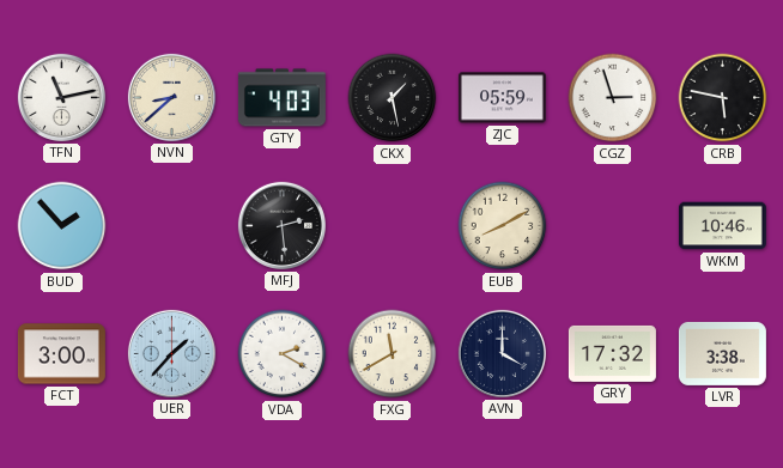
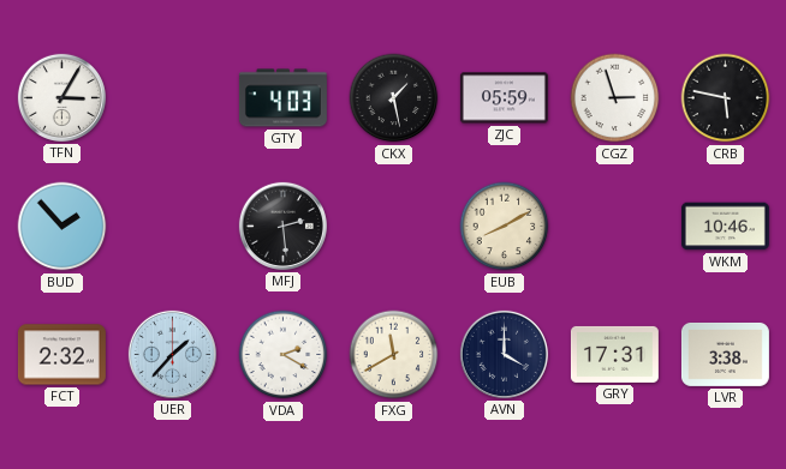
TFN: 11:13 -> 3:05 (61, 97)
NVN: 8:38 -> none (171, 97)
FCT: 3:00 -> 2:32 (61, 355)
GRY: 17:32 -> 17:31 (614, 354)
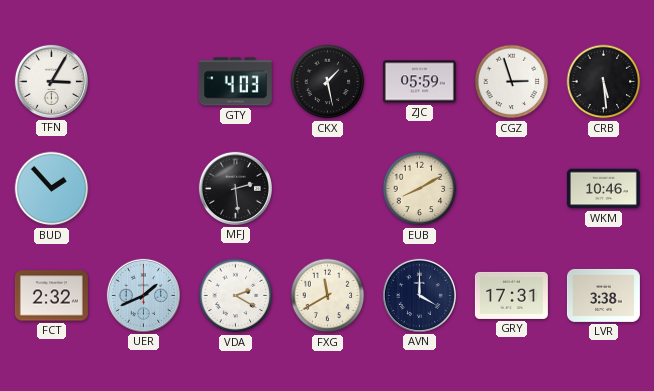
CRB: 5:47 -> 5:29 (604, 82)
UER: 1:37 -> 1:41 (143, 295)
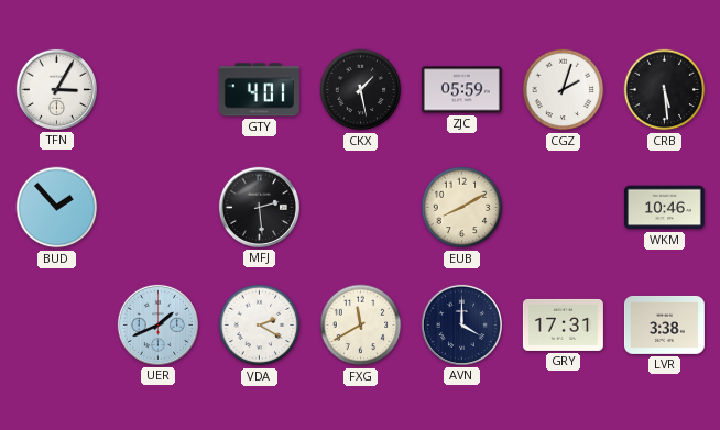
GTY: 4:03 -> 4:01 (259, 90)
CGZ: 2:57 -> 2:03 (564, 90)
FCT: 2:32 -> none (51, 296)
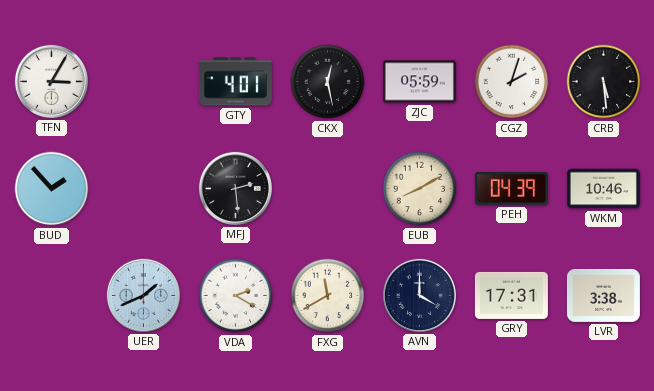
CKX: 1:28 -> 12:28 (328, 82)
PEH: none -> 04:39 (511, 189)
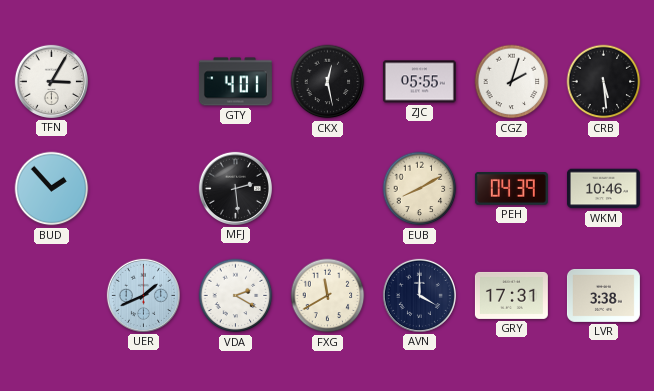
ZJC: 05:59 -> 05:55 (419, 82)
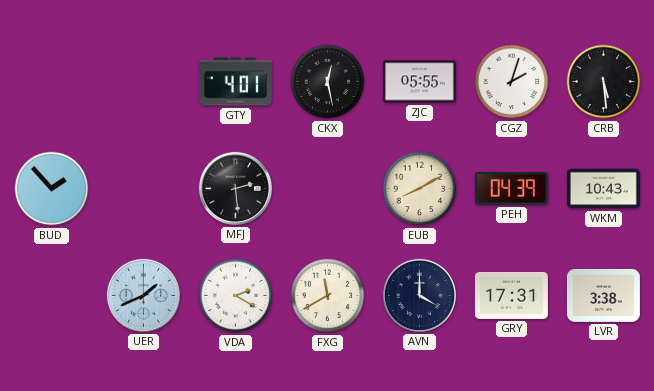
TFN: 3:05 -> none (51, 81)
WKM: 10:46 -> 10:43 (603, 189)
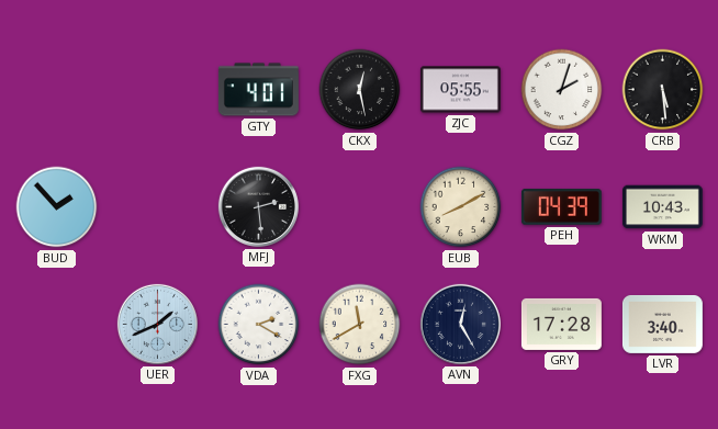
AVN: 4:00 -> 12:25 (460, 324)
GRY: 17:31 -> 17:28 (561, 324)
LVR: 3:38 -> 3:40 (662, 324)
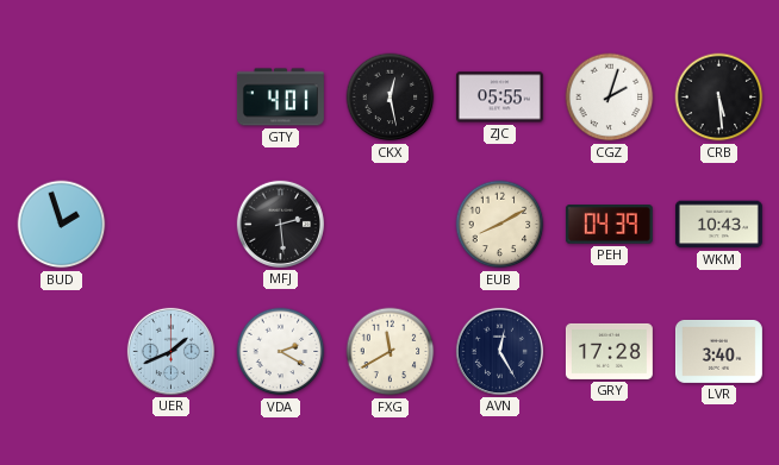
BUD: 1:53 -> 1:57 (62, 225)
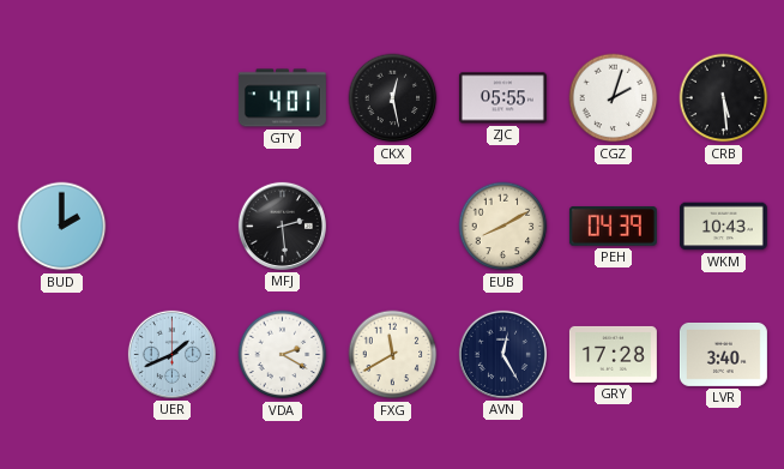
BUD: 1:57 -> 2:00 (62, 227)
